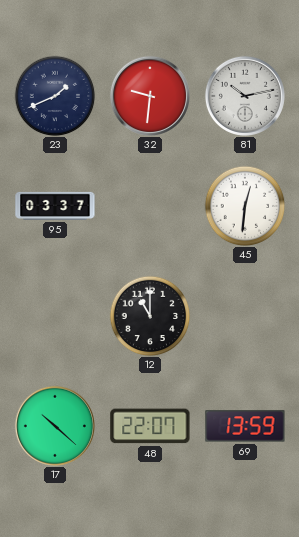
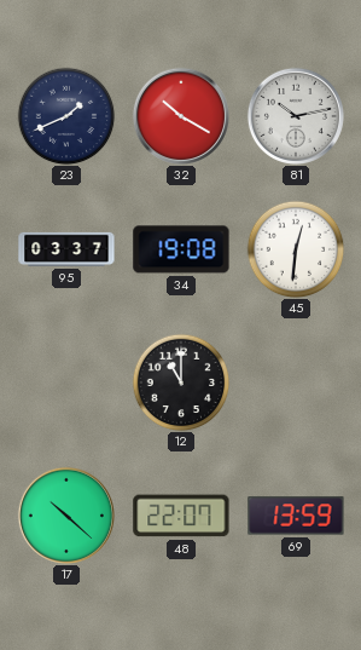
32: 9:31 -> 10:20 (181, 116)
34: none -> 19:08 (181, 249)
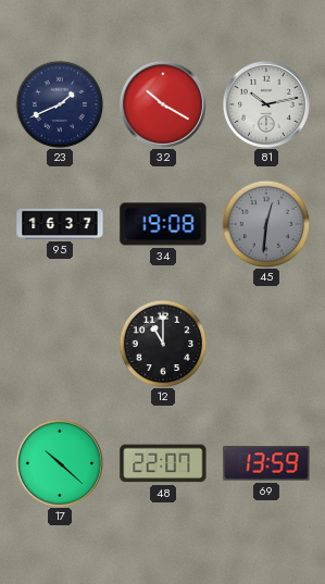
95: 03:37 -> 16:37 (60, 224)
45 dial: white -> grey (266, 224)
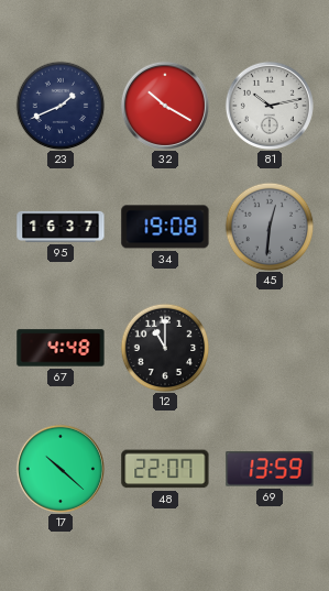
67: none -> 4:48 (61, 348)
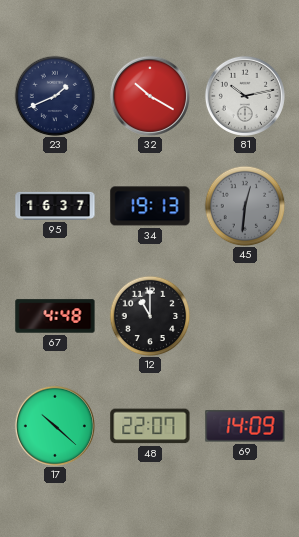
34: 19:08 -> 19:13 (150, 206)
69: 13:59 -> 14:09 (245, 426)
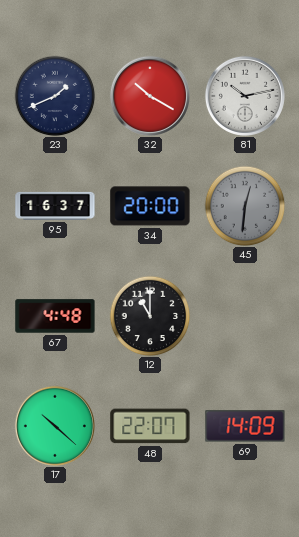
34: 19:13 -> 20:00 (150, 206)
